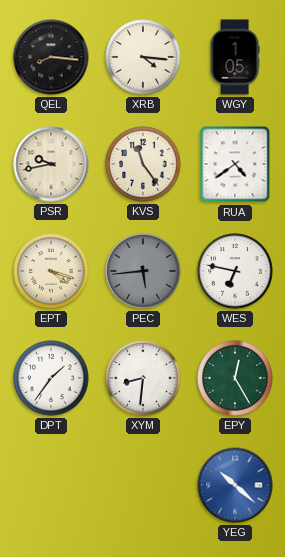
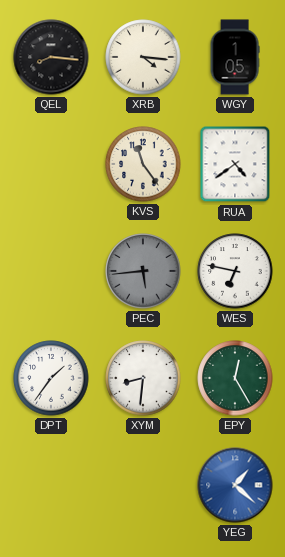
PSR: 9:43 -> none (51, 164)
EPT: 4:18 -> none (51, 271)
YEG: 10:22 -> 1:22 (235, 485)
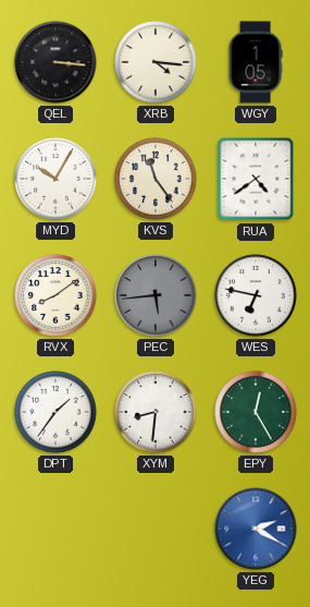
QEL: 8:16 -> 3:16 (55, 62)
MYD: none -> 10:05 (55, 179)
RVX: none -> 8:09 (55, 295)
YEG: 1:22 -> 2:20 (256, 529)
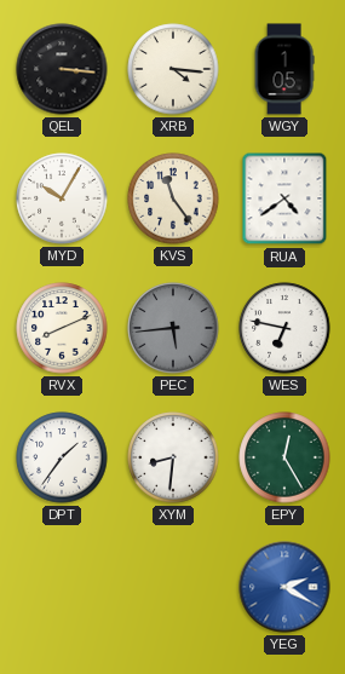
RVX: 8:09 -> 8:11 (62, 328)
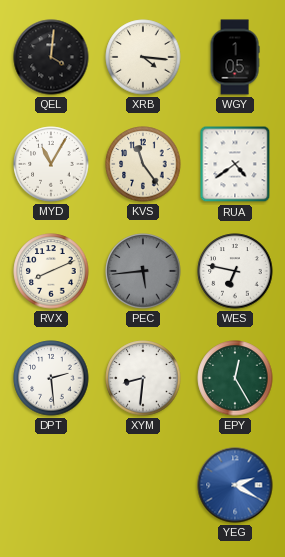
QEL: 3:16 -> 4:01 (51, 57)
MYD: 10:05 -> 11:05 (51, 164)
DPT: 1:36 -> 2:29 (51, 378)
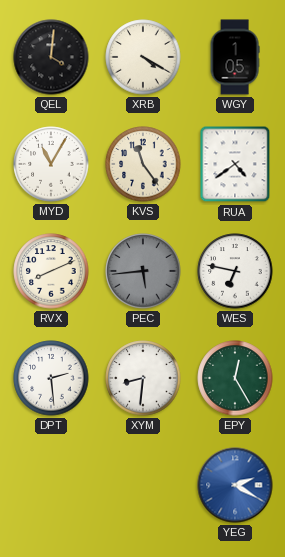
XRB: 4:16 -> 4:20 (143, 57)
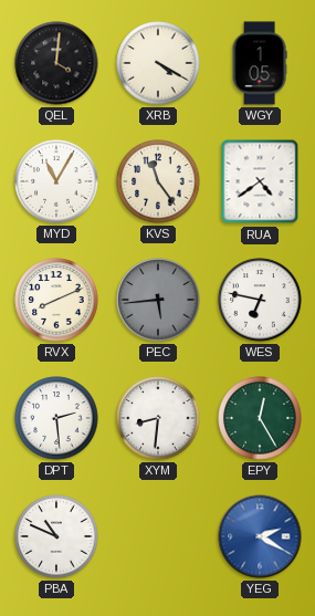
PBA: none -> 10:49 (56, 536)
